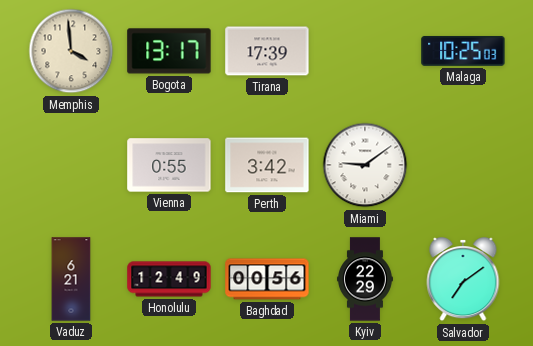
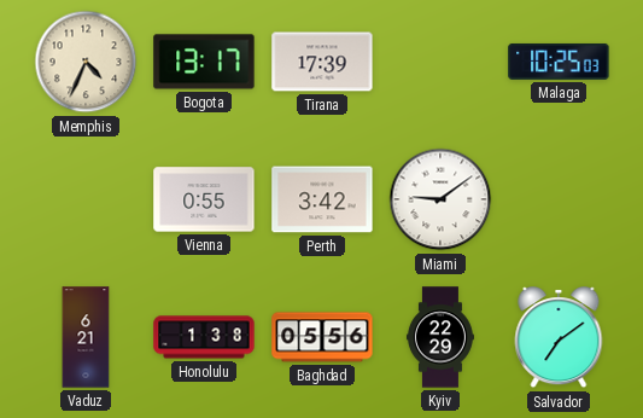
Memphis: 3:59 -> 4:34 (86, 62)
Honolulu: 12:49 -> 1:38 (204, 337)
Baghdad: 00:56 -> 05:56 (322, 337)
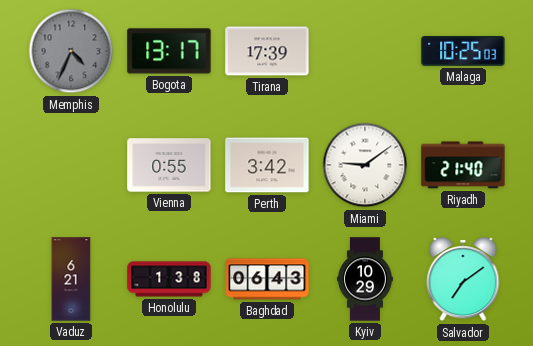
Memphis dial: cream -> grey (71, 51)
Riyadh: none -> 21:40 (463, 165)
Baghdad: 05:56 -> 06:43 (267, 279)
Kyiv: 22:29 -> 10:29 (365, 279)
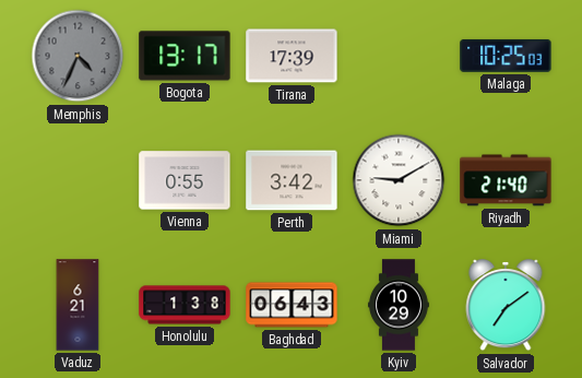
Miami: 9:09 -> 9:10 (399, 180)
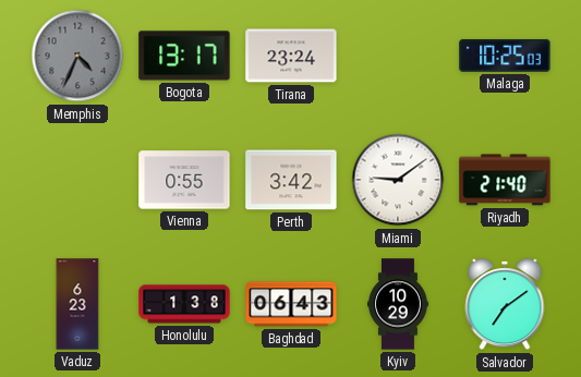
Tirana: 17:39 -> 23:24 (291, 56)
Miami: 9:10 -> 9:09 (398, 180)
Vaduz: 6:21 -> 6:23 (77, 304)
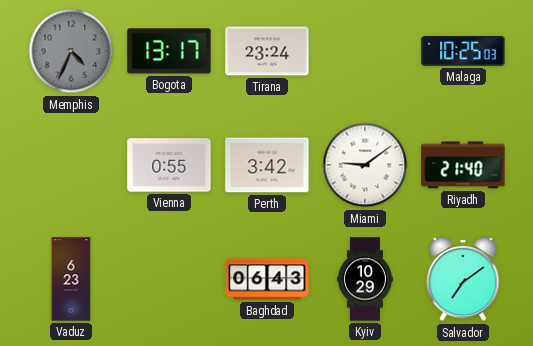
Honolulu: 1:38 -> none (184, 304)
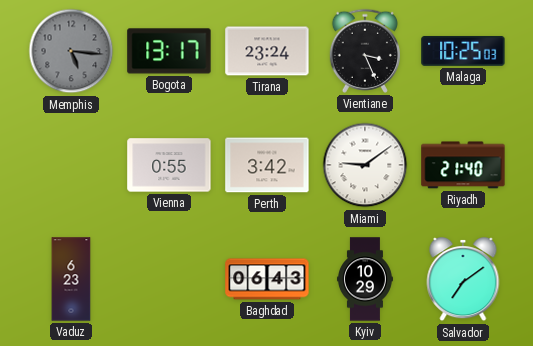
Memphis: 4:34 -> 5:16 (71, 51)
Vientiane: none -> 3:26 (364, 51)
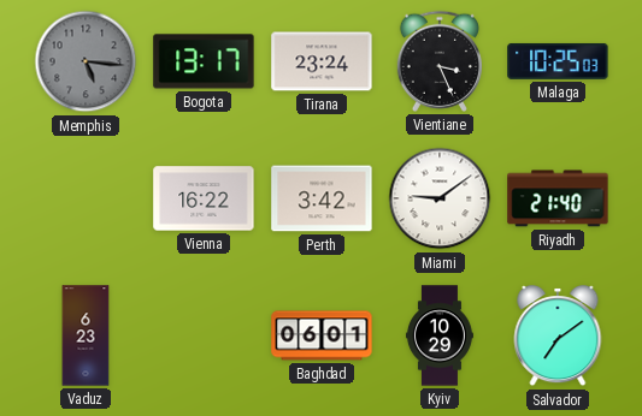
Vienna: 0:55 -> 16:22 (204, 198)
Baghdad: 06:43 -> 06:01 (322, 335)
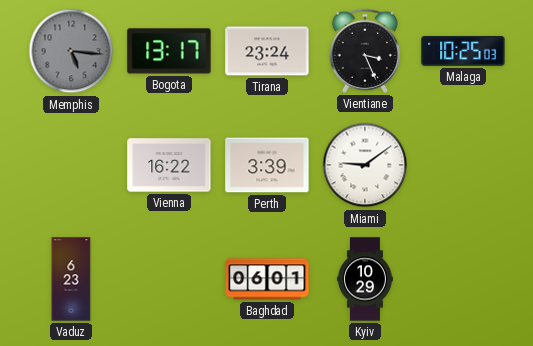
Perth: 3:42 -> 3:39 (267, 165)
Riyadh: 21:40 -> none (558, 198)
Salvador: 7:09 -> none (558, 337)
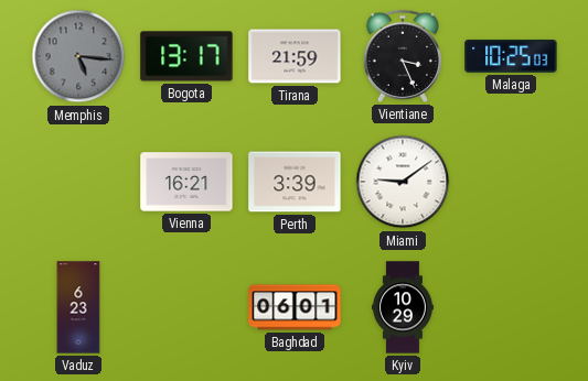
Tirana: 23:24 -> 21:59 (295, 56)
Vienna: 16:22 -> 16:21 (186, 182)
